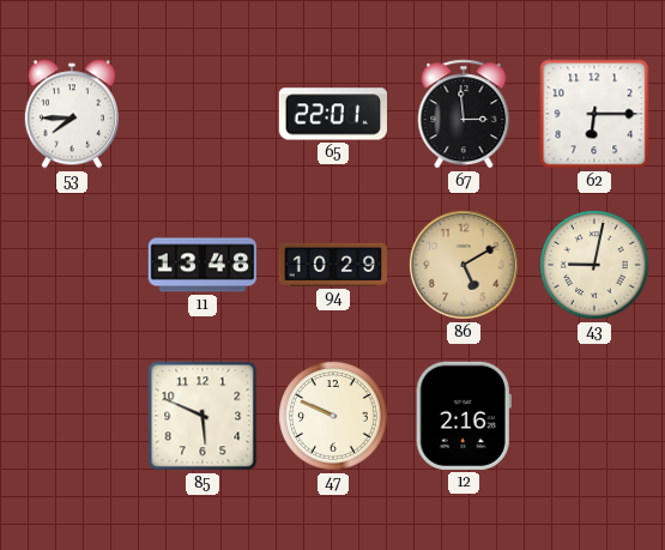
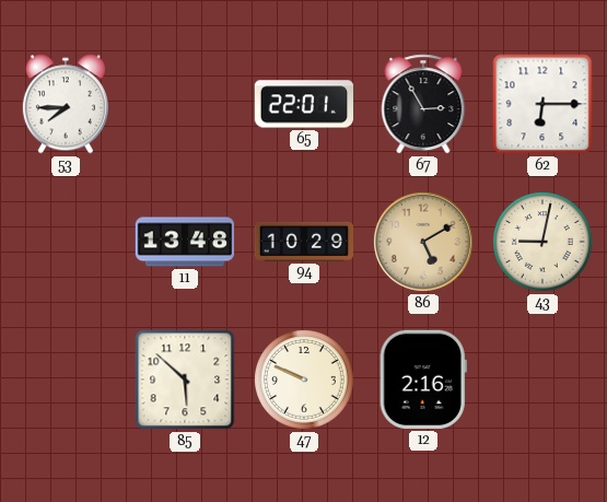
67: 2:59 -> 2:55 (423, 104)
85: 5:49 -> 5:52 (185, 380)
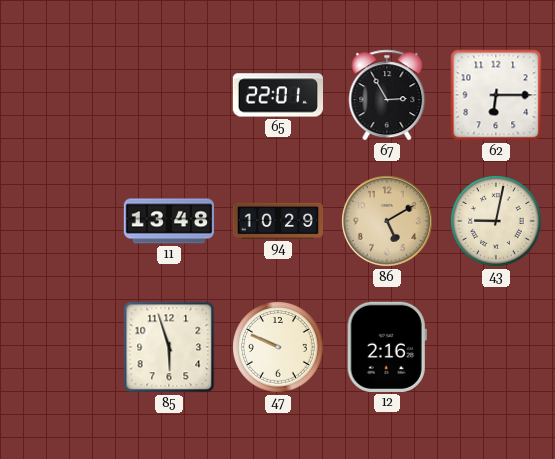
53: 7:45 -> none (66, 104)
85: 5:52 -> 5:57 (169, 347)
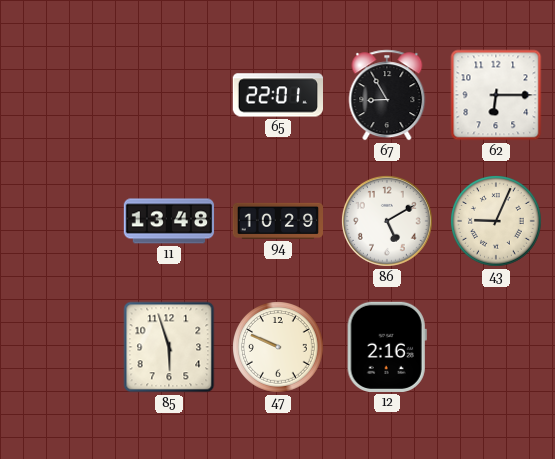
67: 2:55 -> 8:55 (387, 95)
86 dial: champagne -> white (387, 221)
43: 9:02 -> 9:04 (497, 222)
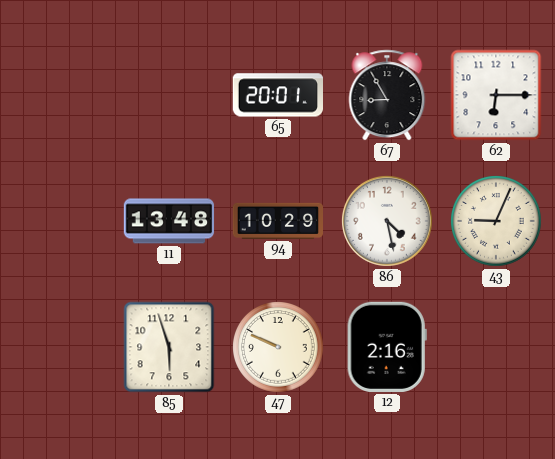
65: 22:01 -> 20:01 (277, 95)
86: 5:10 -> 4:28 (387, 221)
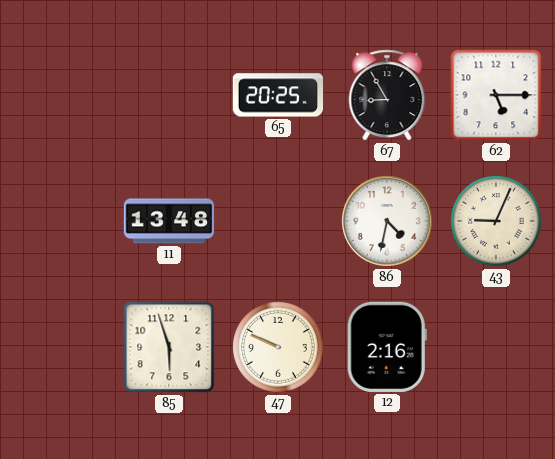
65: 20:01 -> 20:25 (277, 95)
62: 6:15 -> 5:15 (496, 95)
94: 10:29 -> none (278, 221)
86: 4:28 -> 4:32 (387, 221)
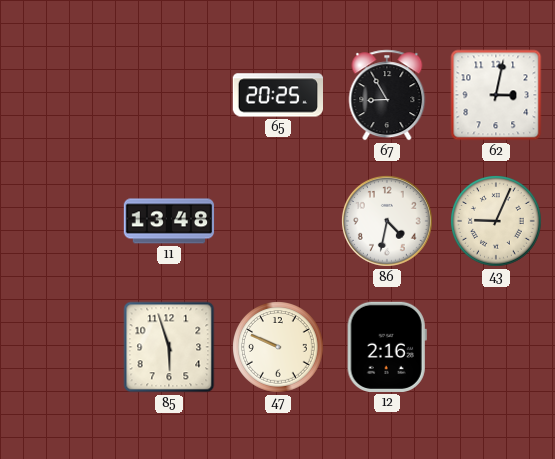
62: 5:15 -> 3:02 (496, 95)
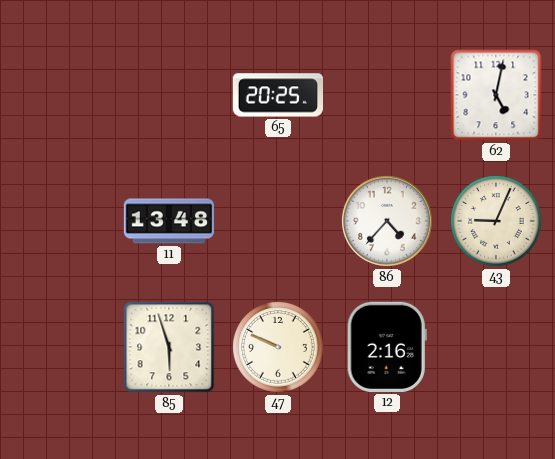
67: 8:55 -> none (387, 95)
62: 3:02 -> 5:02 (496, 95)
86: 4:32 -> 4:37 (387, 221)
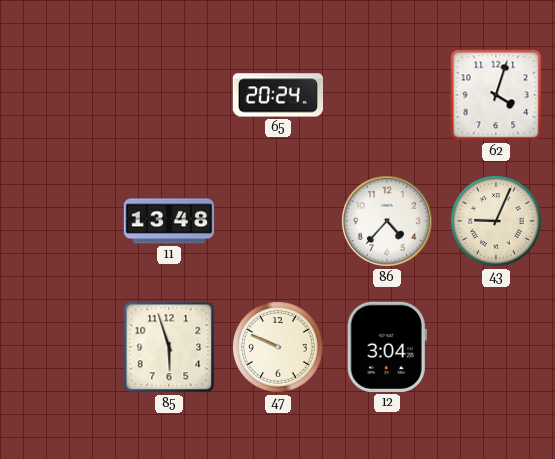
65: 20:25 -> 20:24 (277, 95)
62: 5:02 -> 4:03 (496, 95)
12: 2:16 -> 3:04 (387, 347)
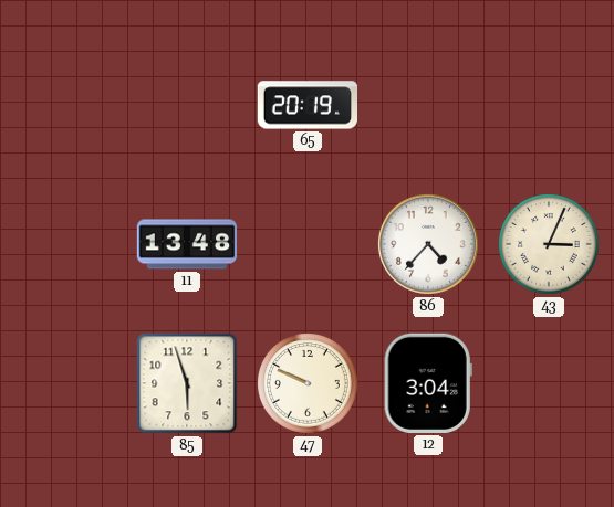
65: 20:24 -> 20:19 (306, 105)
62: 4:03 -> none (496, 95)
43: 9:04 -> 3:04 (550, 245)
